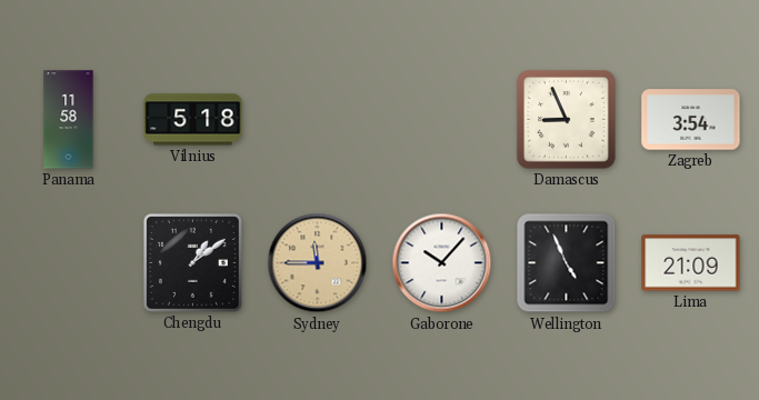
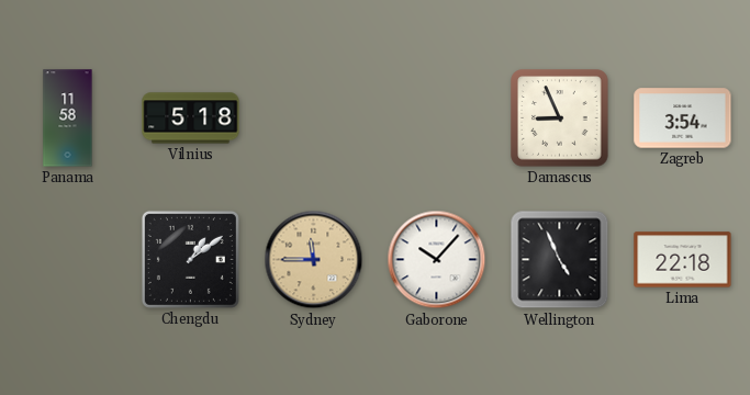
Lima: 21:09 -> 22:18 (683, 260)
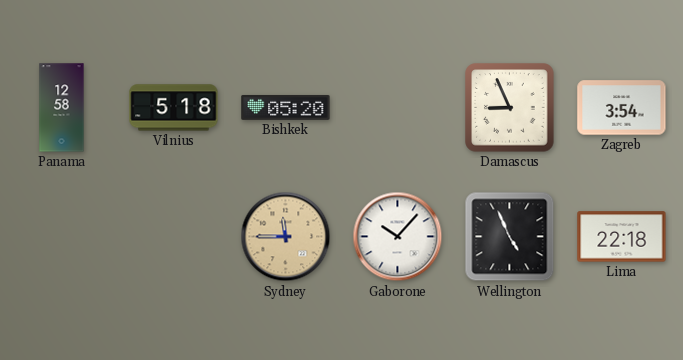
Panama: 11:58 -> 12:58 (62, 108)
Bishkek: none -> 05:20 (286, 107)
Chengdu: 1:09 -> none (190, 259)
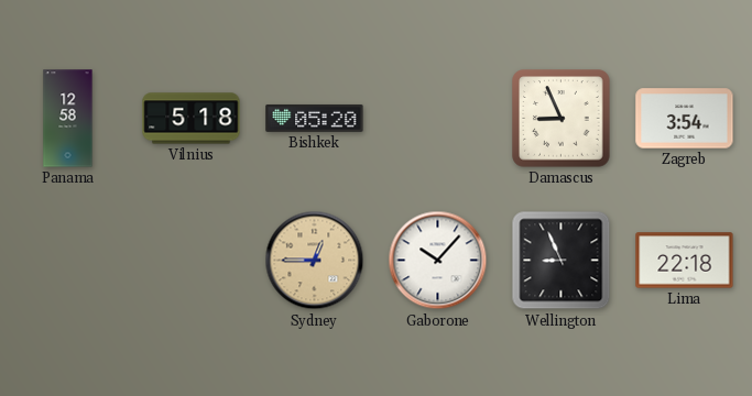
Sydney: 11:45 -> 12:45 (315, 261)
Wellington: 4:56 -> 8:56 (562, 261)
